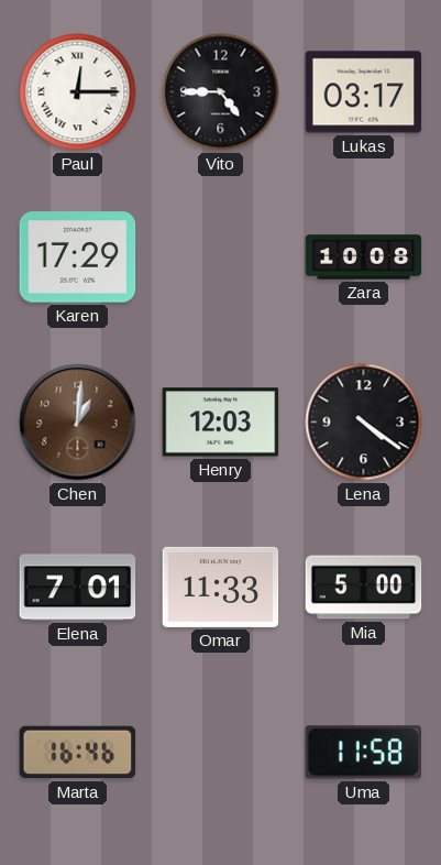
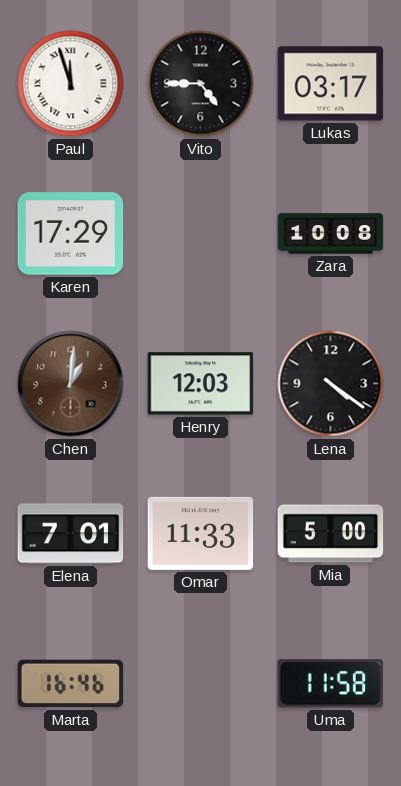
Paul: 12:15 -> 11:57 (71, 84)
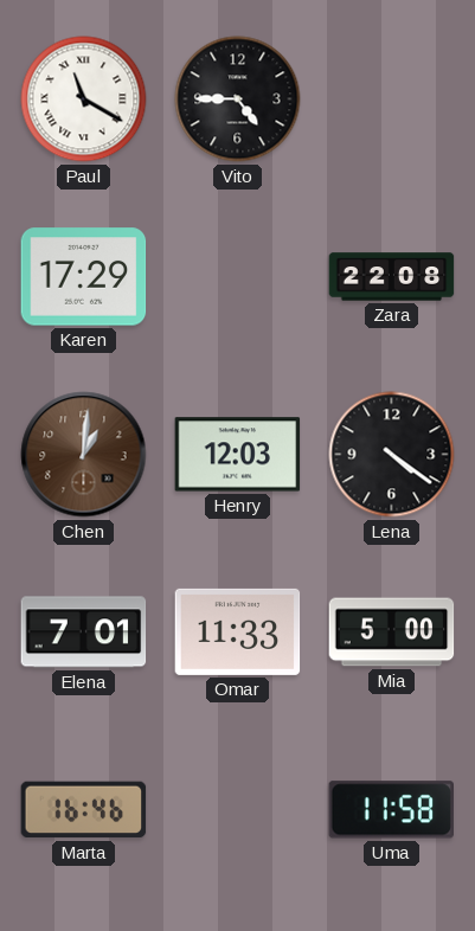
Paul: 11:57 -> 11:20 (84, 99)
Lukas: 03:17 -> none (331, 84)
Zara: 10:08 -> 22:08 (392, 277)
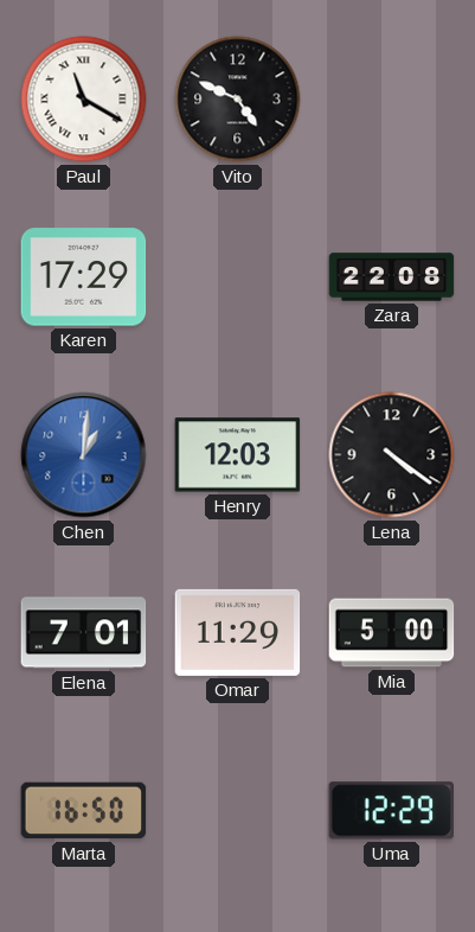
Vito: 4:45 -> 4:49 (238, 100)
Chen dial: brown -> blue (84, 455)
Omar: 11:33 -> 11:29 (238, 632)
Marta: 16:46 -> 16:50 (84, 811)
Uma: 11:58 -> 12:29 (391, 811)
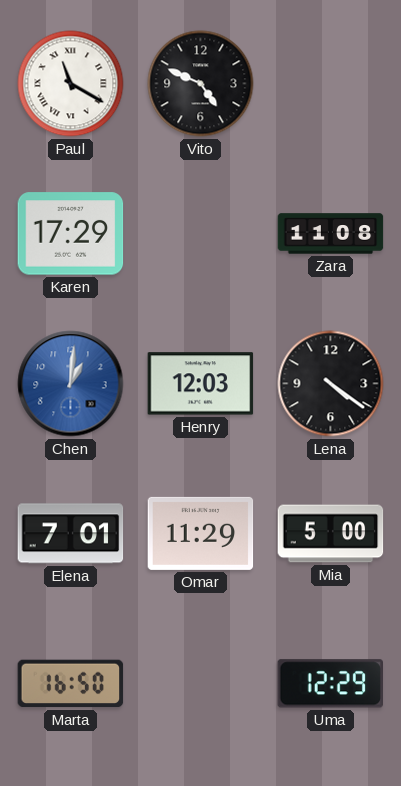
Zara: 22:08 -> 11:08 (331, 234)
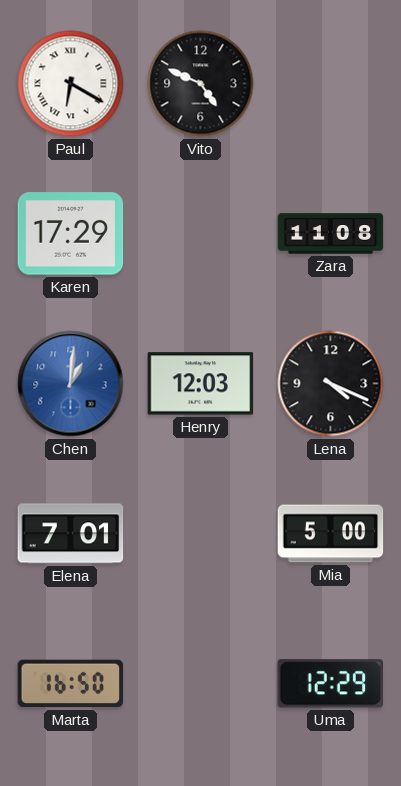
Paul: 11:20 -> 6:20 (71, 84)
Lena: 4:21 -> 4:19 (331, 384)
Omar: 11:29 -> none (201, 533)
